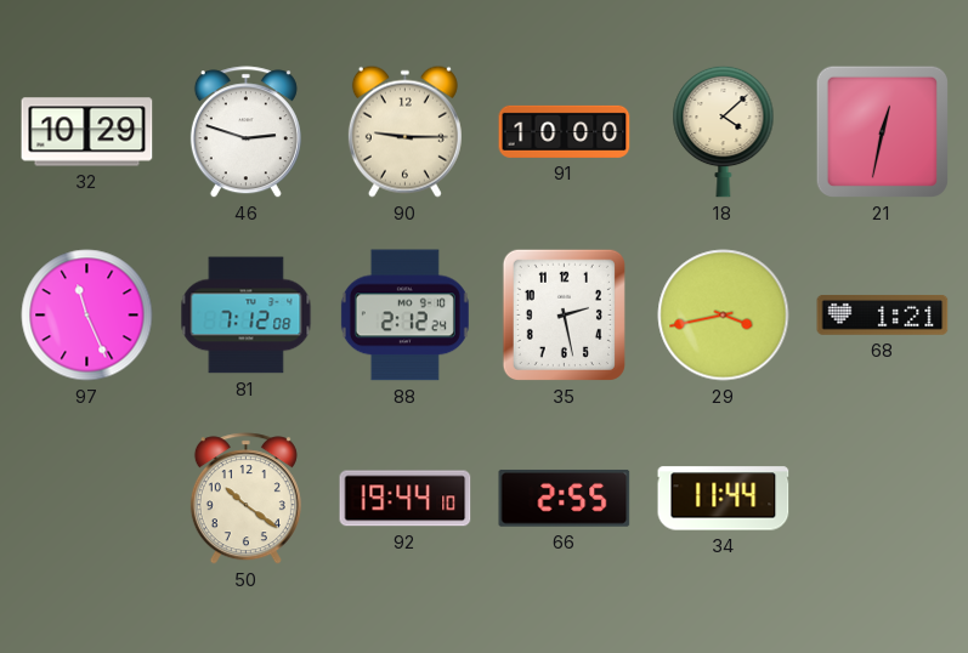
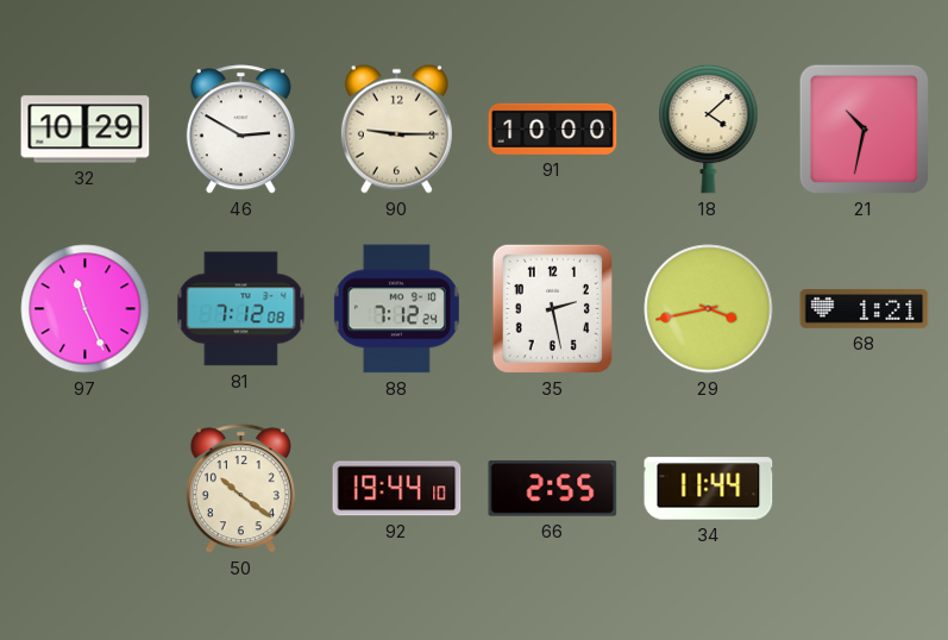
46: 2:48 -> 2:50 (240, 130)
21: 12:32 -> 10:32 (864, 128)
88: 2:12 -> 7:12 (396, 309)
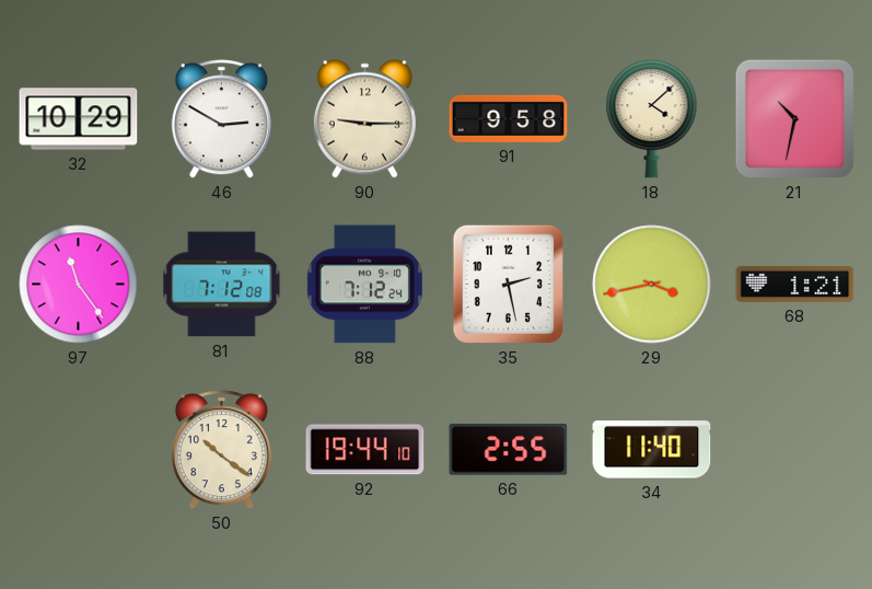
91: 10:00 -> 9:58 (509, 118)
97: 11:26 -> 11:24 (79, 285)
34: 11:44 -> 11:40 (652, 450)
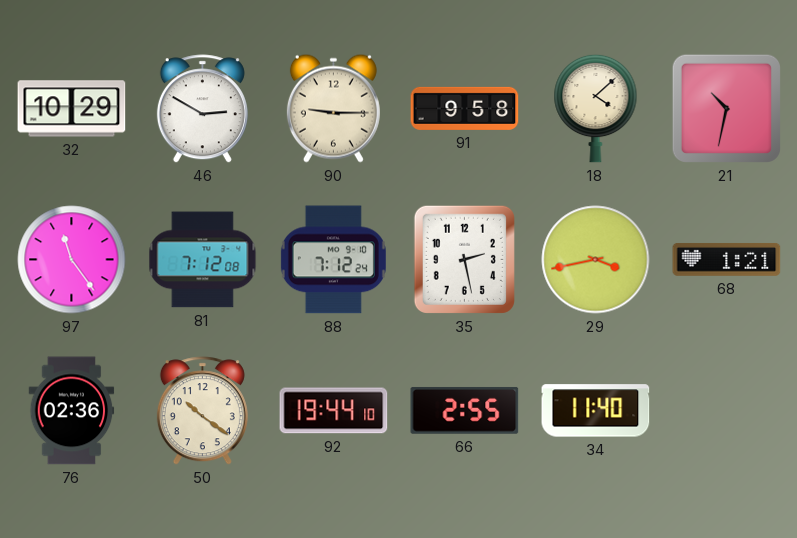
76: none -> 02:36 (72, 411)
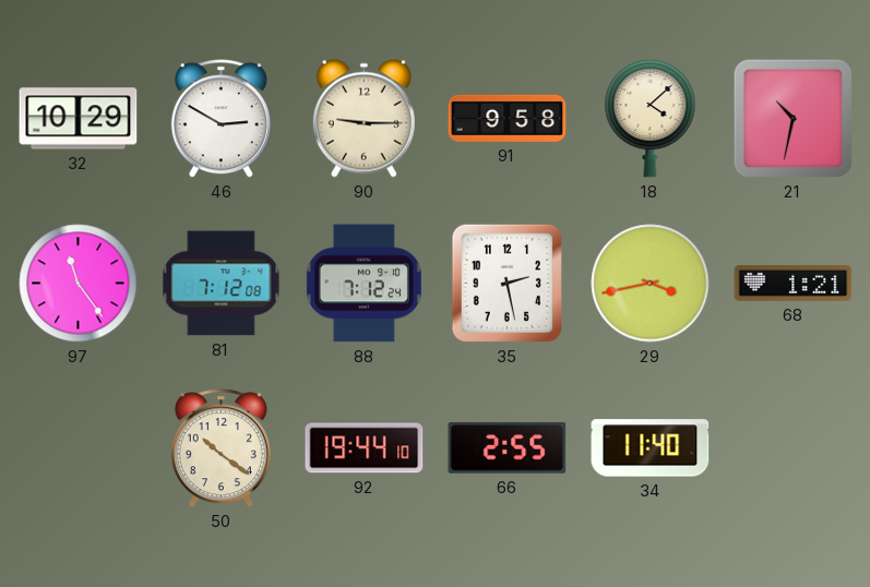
76: 02:36 -> none (72, 411)
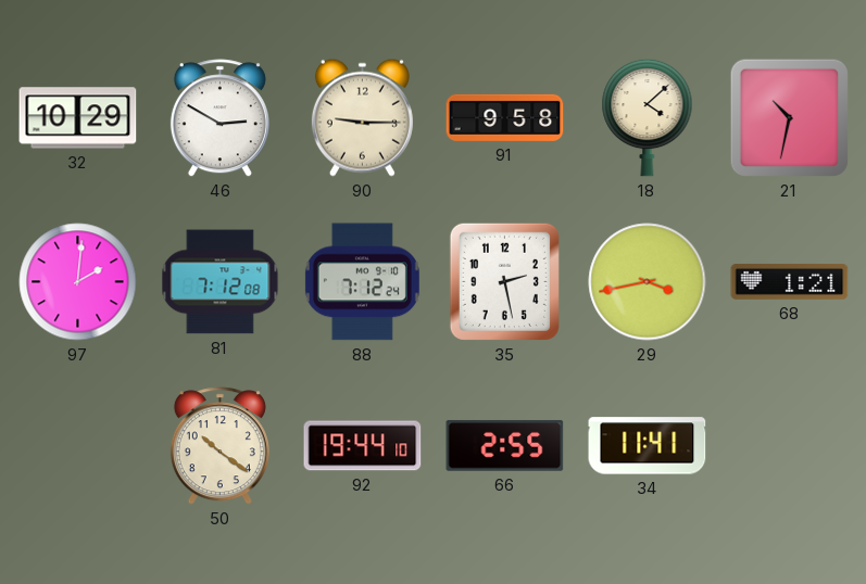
97: 11:24 -> 2:01 (78, 282)
34: 11:40 -> 11:41 (648, 446)
